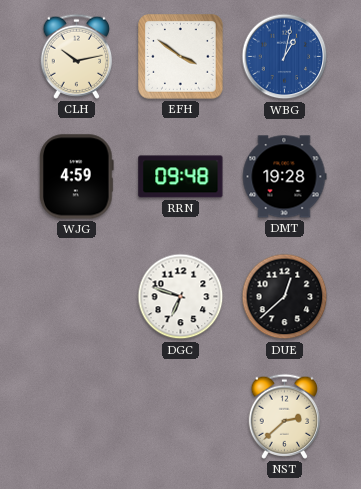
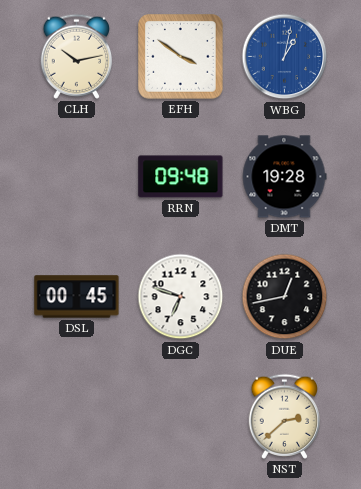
WJG: 4:59 -> none (77, 177)
DSL: none -> 00:45 (77, 297)
DUE: 12:38 -> 12:43 (285, 297)
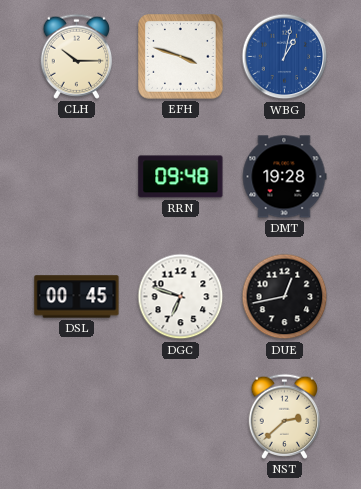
CLH: 10:13 -> 10:15 (76, 56)
EFH: 3:51 -> 3:48 (181, 57)
